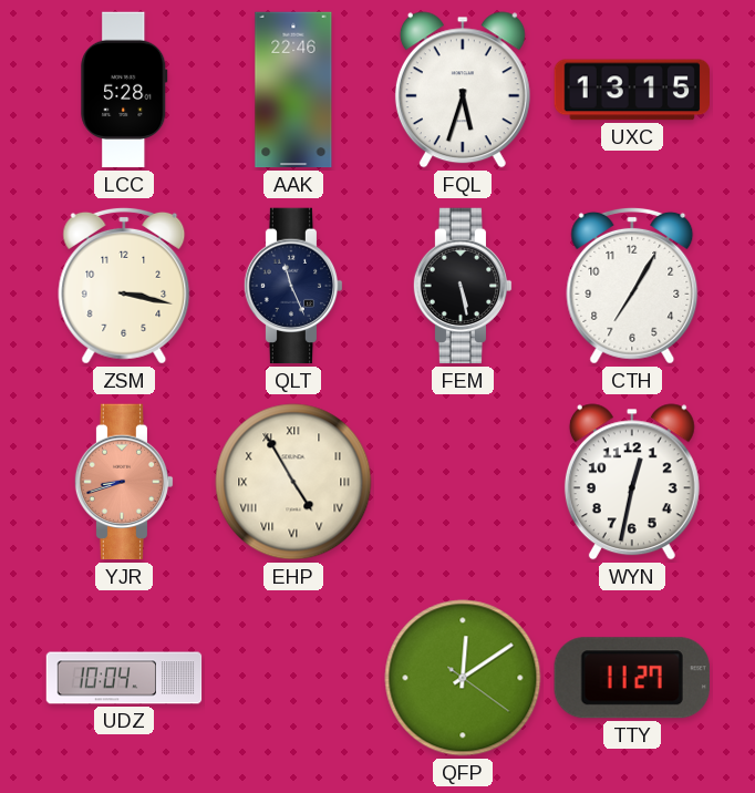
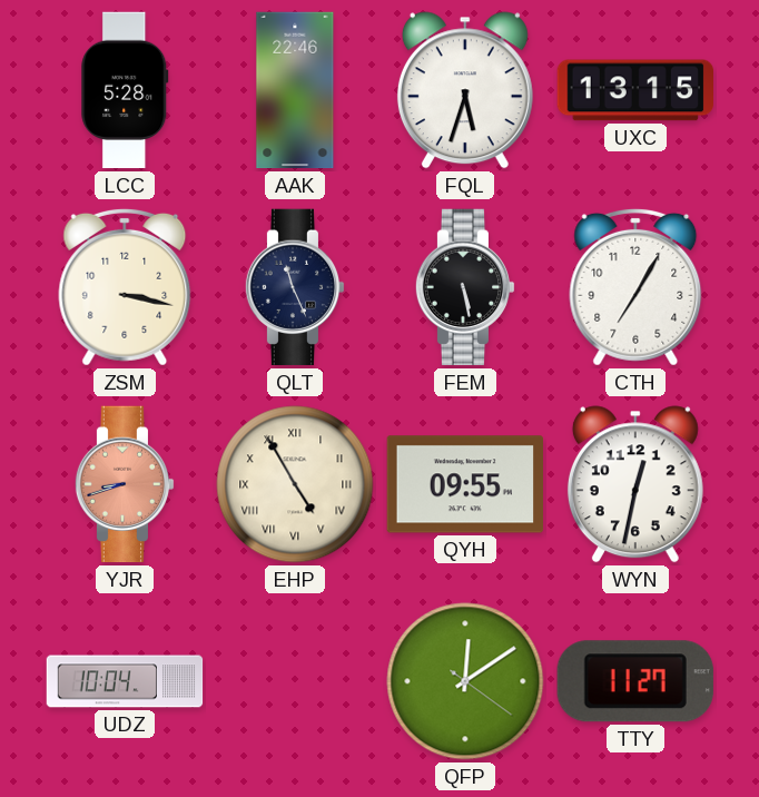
QYH: none -> 09:55 (464, 484)
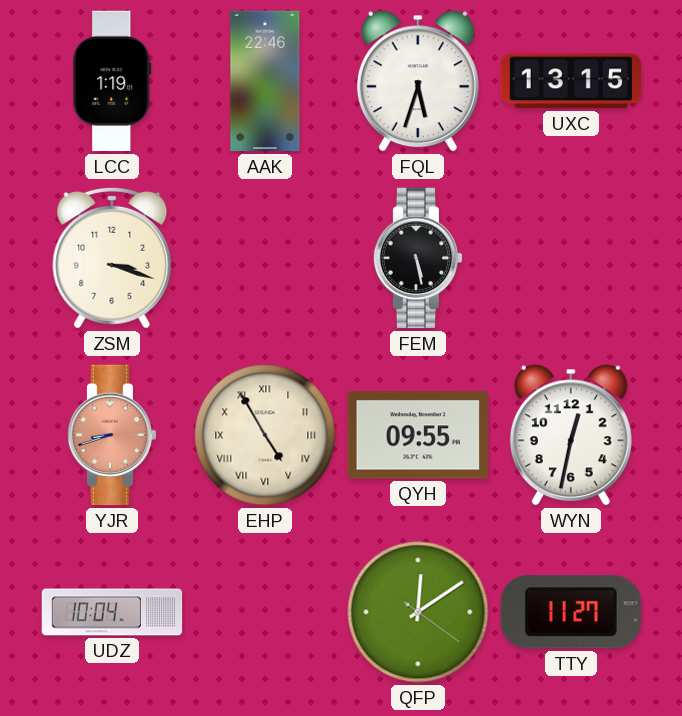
LCC: 5:28 -> 1:19 (112, 81)
ZSM: 3:17 -> 3:18 (112, 258)
QLT: 11:26 -> none (295, 287)
CTH: 7:05 -> none (635, 287)
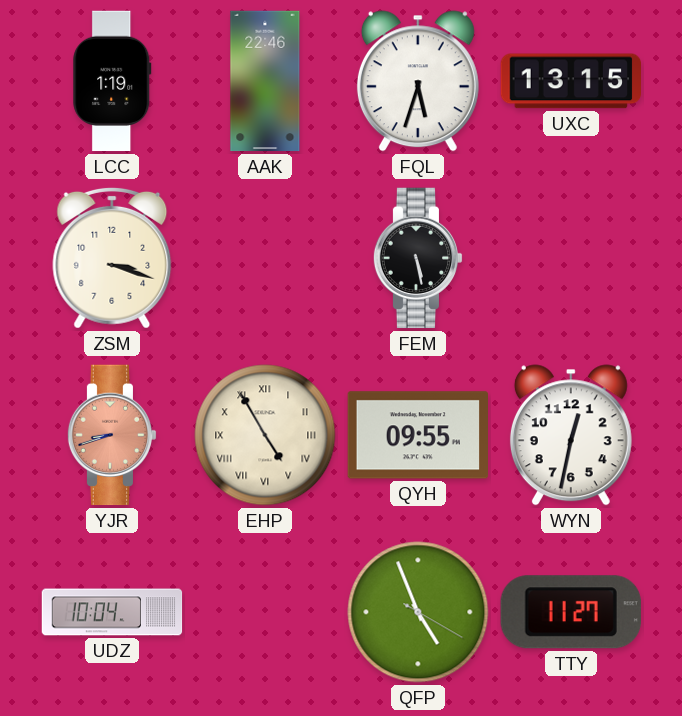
QFP: 12:09 -> 4:56 (418, 612)
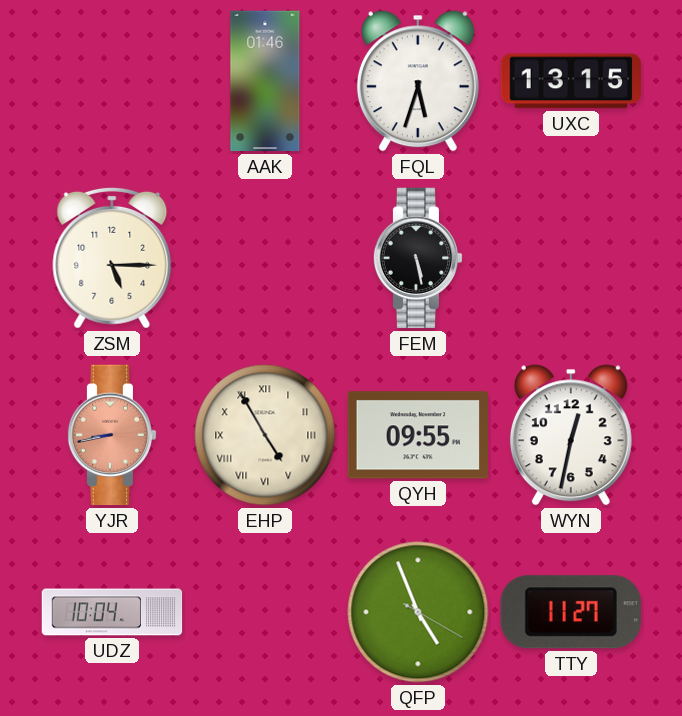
LCC: 1:19 -> none (112, 81)
AAK: 22:46 -> 01:46 (265, 81)
ZSM: 3:18 -> 5:15 (112, 258)
YJR: 8:42 -> 8:43 (112, 435)
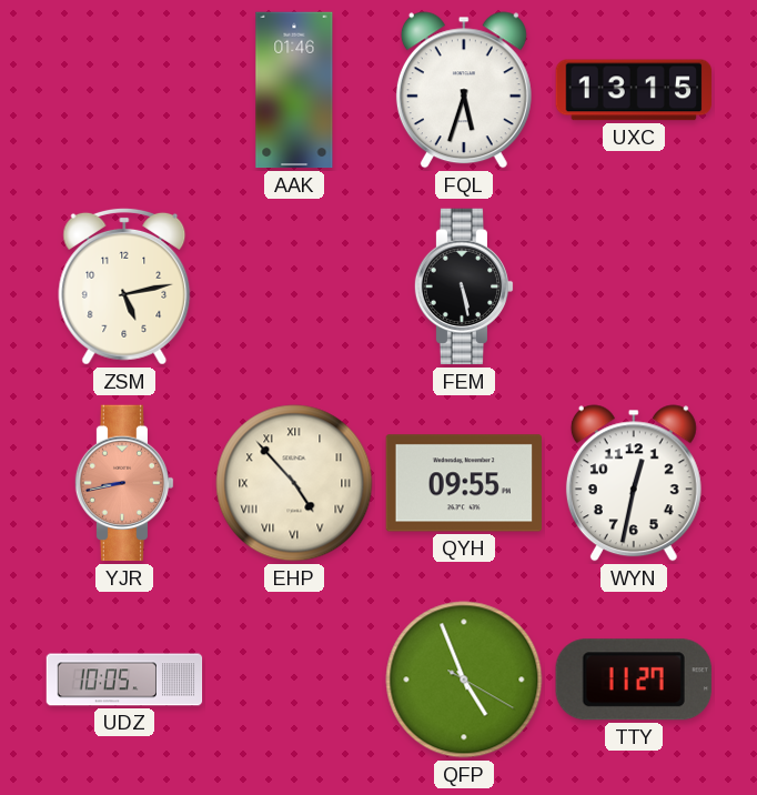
ZSM: 5:15 -> 5:13 (124, 286)
EHP: 4:55 -> 4:53 (294, 483)
UDZ: 10:04 -> 10:05 (124, 680)
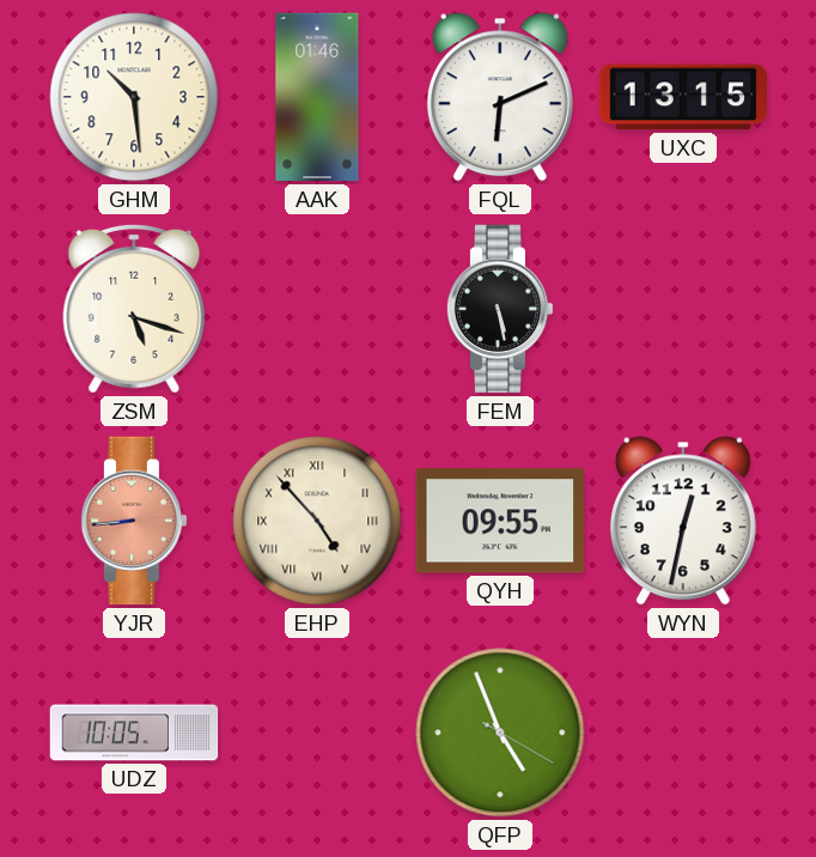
GHM: none -> 10:29 (134, 97)
FQL: 5:33 -> 6:11 (500, 97)
ZSM: 5:13 -> 5:18 (134, 309)
YJR: 8:43 -> 8:44 (134, 521)
TTY: 11:27 -> none (634, 680)
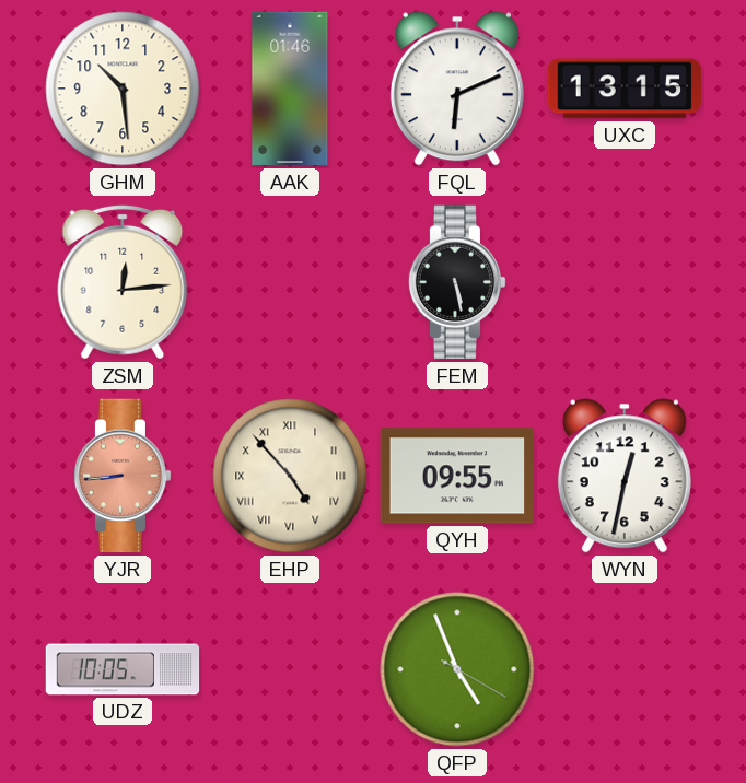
ZSM: 5:18 -> 12:14 (123, 282)
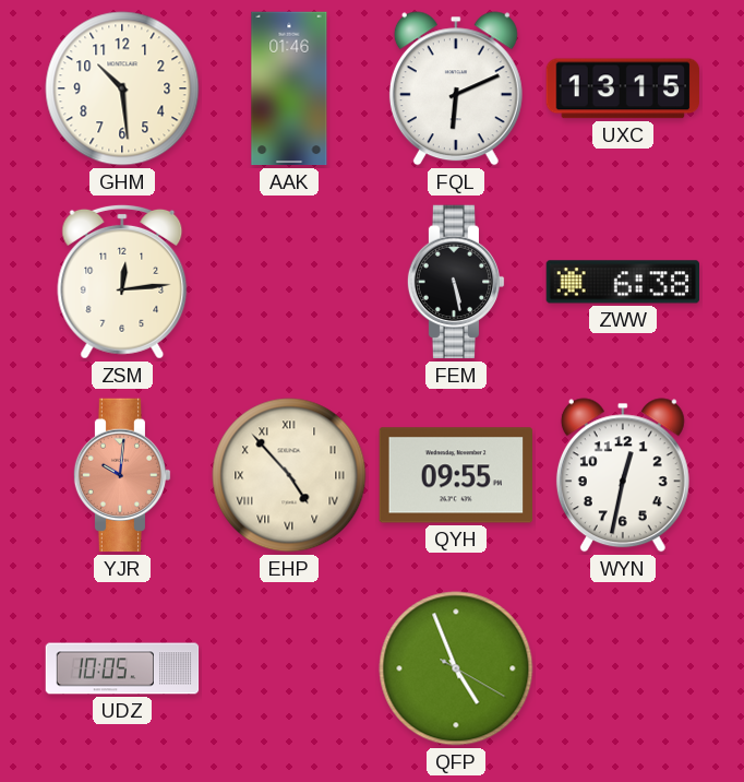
ZWW: none -> 6:38 (622, 282)
YJR: 8:44 -> 10:01 (122, 475)
